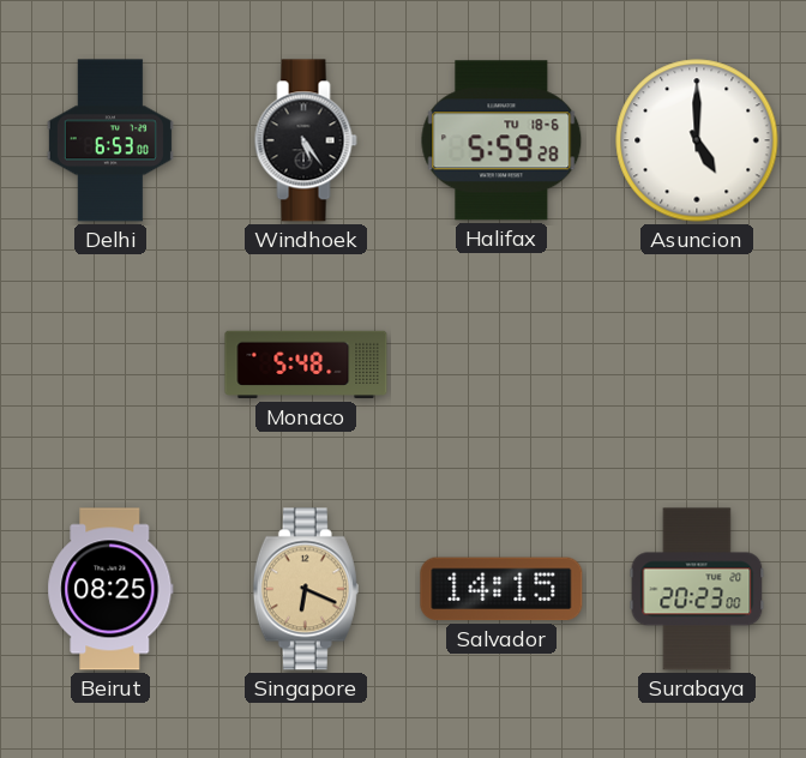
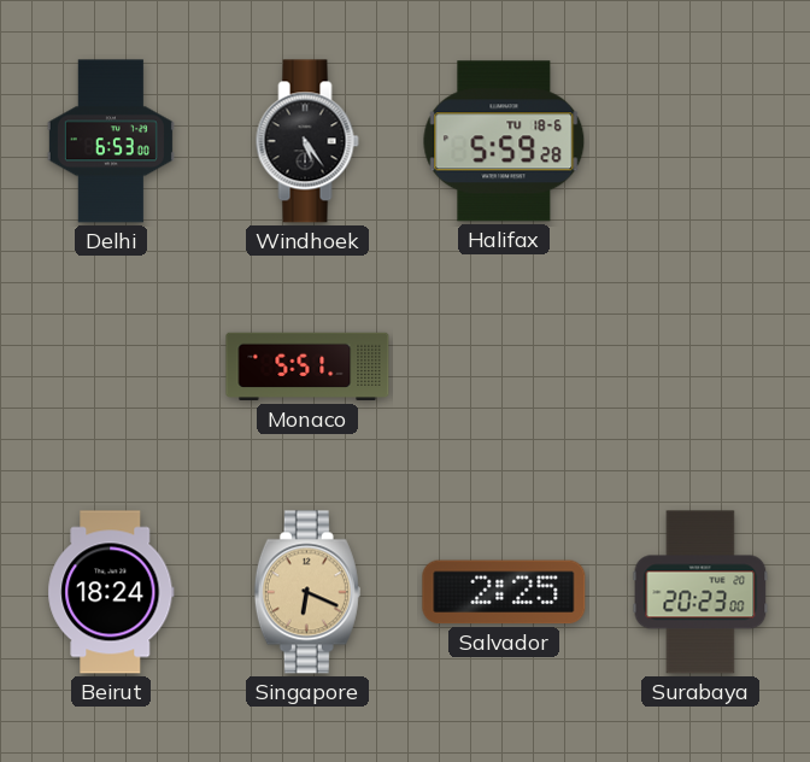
Asuncion: 5:00 -> none (697, 140)
Monaco: 5:48 -> 5:51 (307, 367)
Beirut: 08:25 -> 18:24 (111, 592)
Salvador: 14:15 -> 2:25 (504, 592)
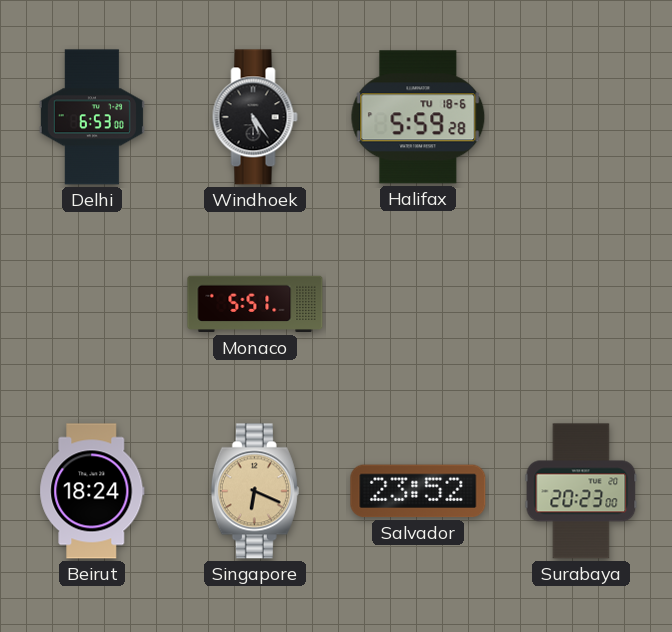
Salvador: 2:25 -> 23:52 (418, 491)
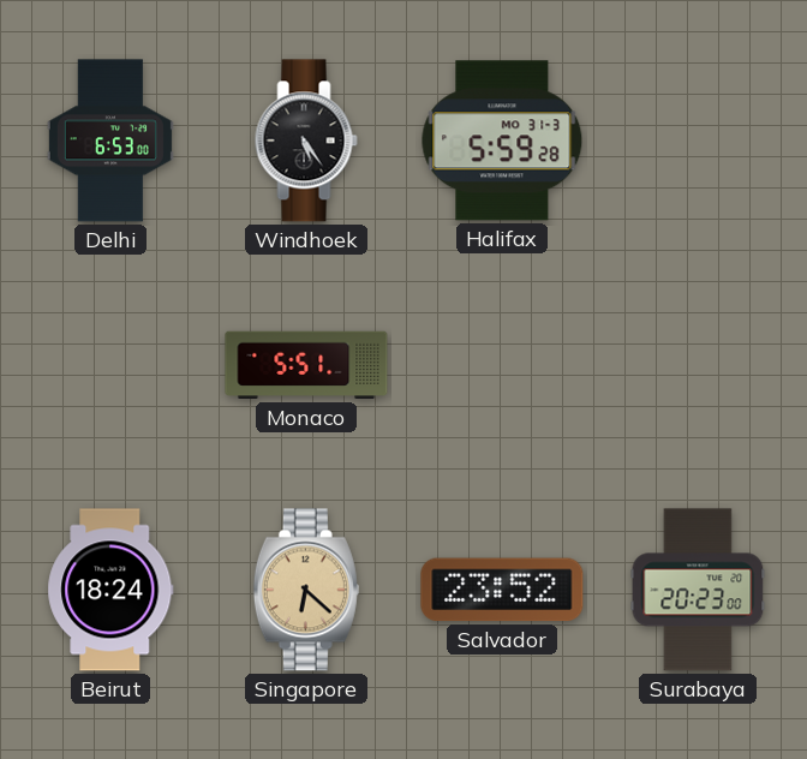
Halifax date: TU 18-6 -> MO 31-3 (502, 141)
Singapore: 6:19 -> 6:22 (306, 590)
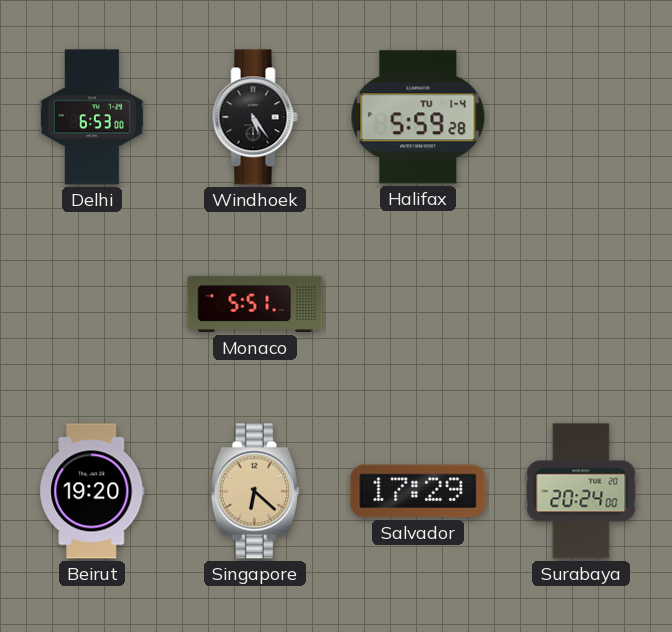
Halifax date: MO 31-3 -> TU 1-4 (418, 117)
Beirut: 18:24 -> 19:20 (92, 491)
Salvador: 23:52 -> 17:29 (418, 491)
Surabaya: 20:23 -> 20:24 (581, 491)
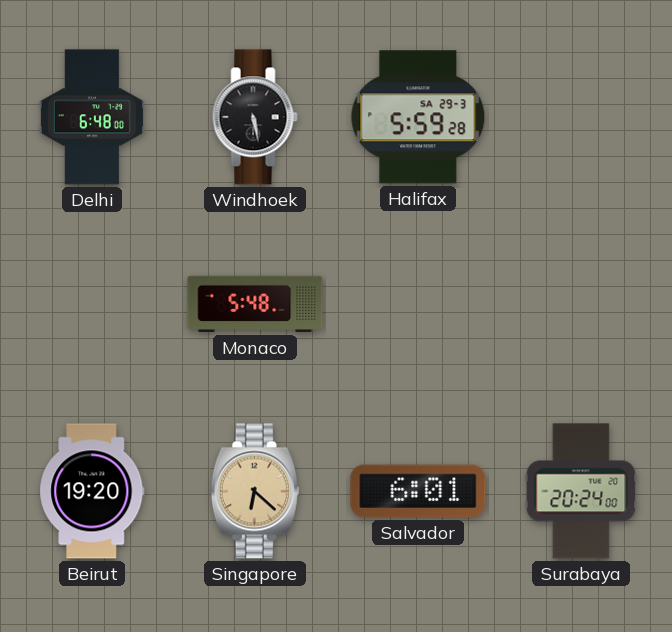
Delhi: 6:53 -> 6:48 (92, 117)
Windhoek: 5:24 -> 5:28 (255, 117)
Halifax date: TU 1-4 -> SA 29-3 (418, 117)
Monaco: 5:51 -> 5:48 (255, 304)
Salvador: 17:29 -> 6:01 (418, 491)
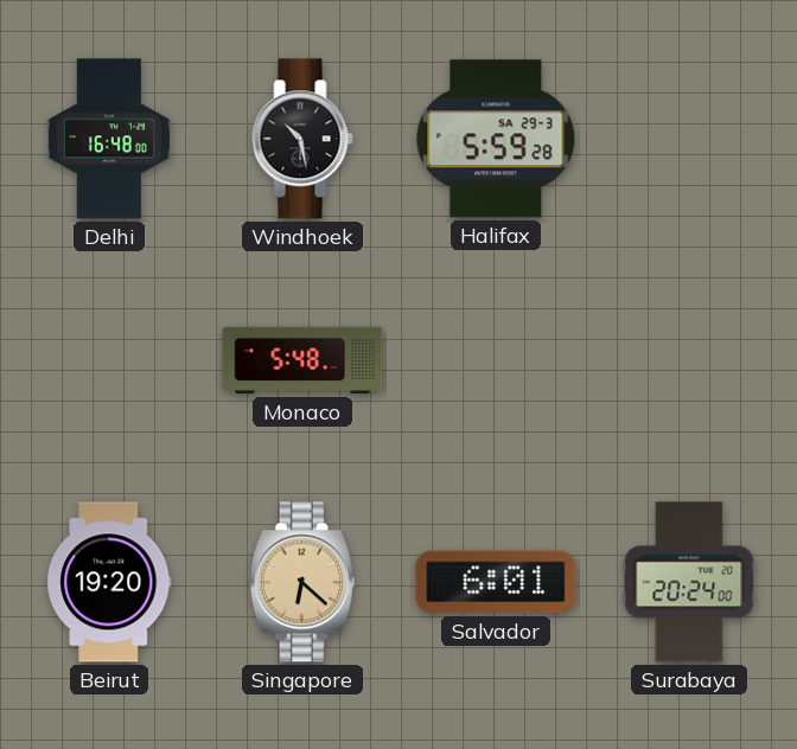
Delhi: 6:48 -> 16:48 (109, 139)
Windhoek: 5:28 -> 10:28 (302, 139)
